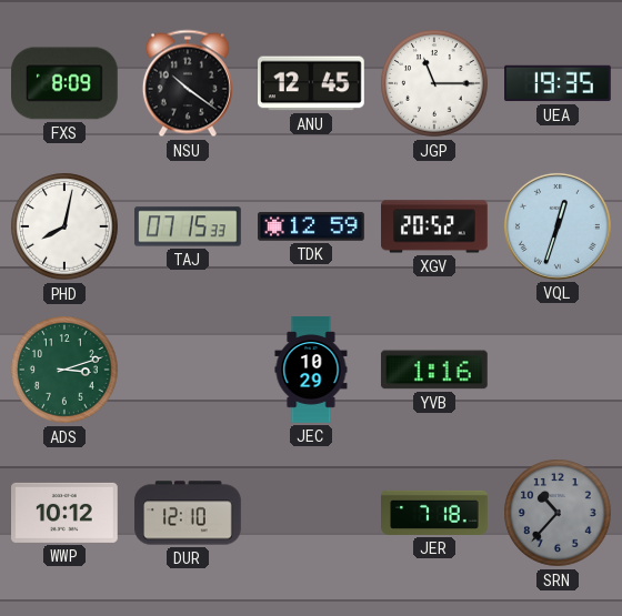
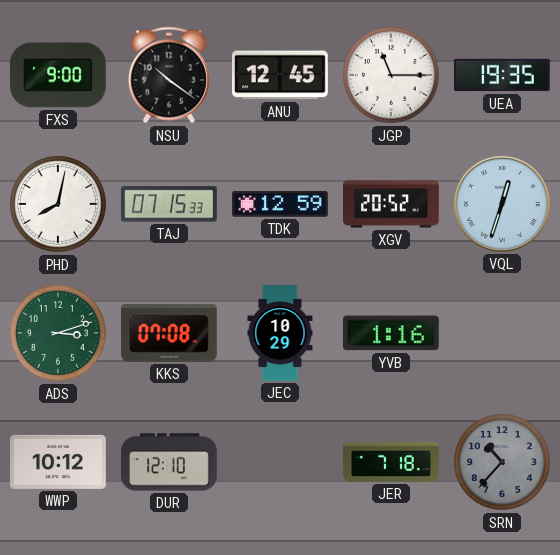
FXS: 8:09 -> 9:00 (59, 75)
KKS: none -> 07:08 (170, 333)
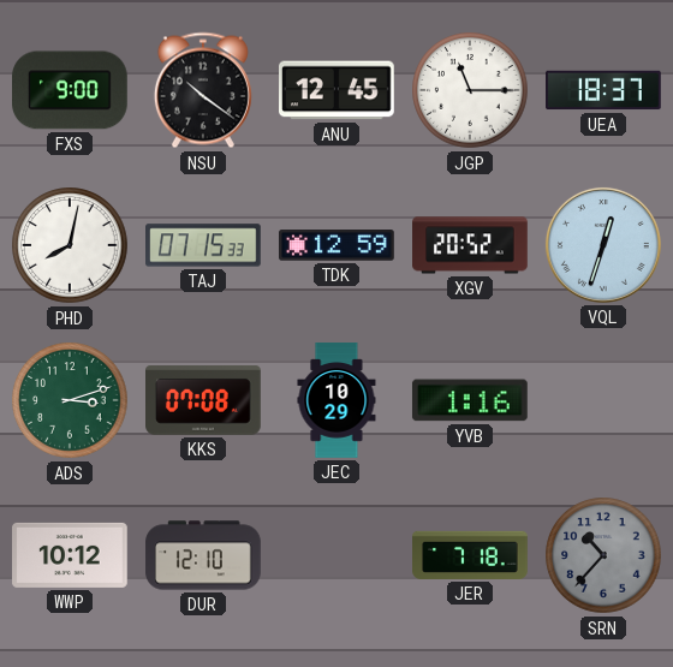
UEA: 19:35 -> 18:37 (603, 90)
